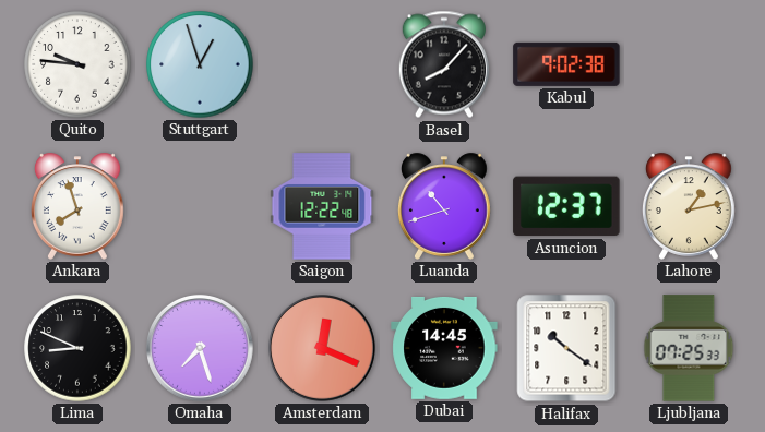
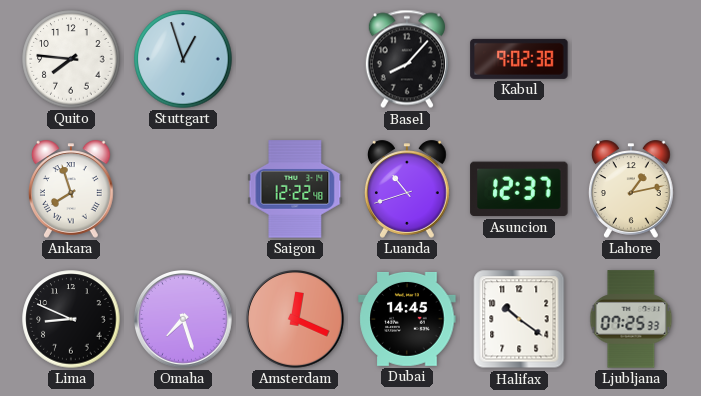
Quito: 9:46 -> 7:46 (71, 59)
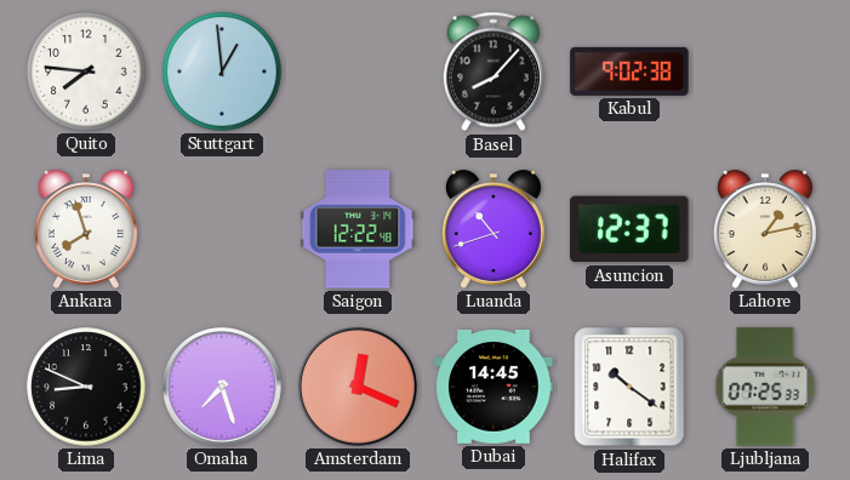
Stuttgart: 12:57 -> 12:59 (222, 72)
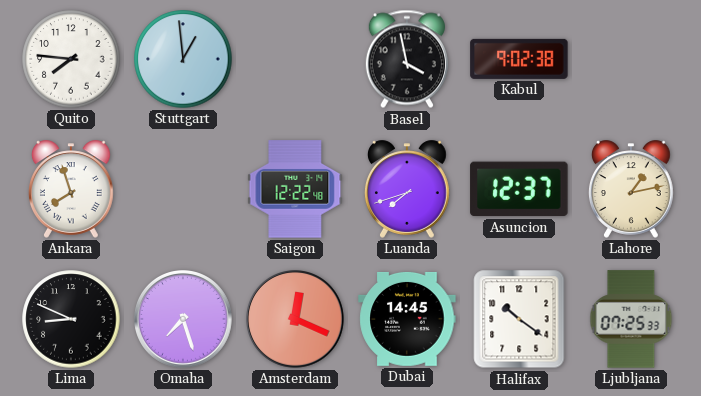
Basel: 8:07 -> 3:58 (407, 59)
Luanda: 10:42 -> 7:42 (407, 189)
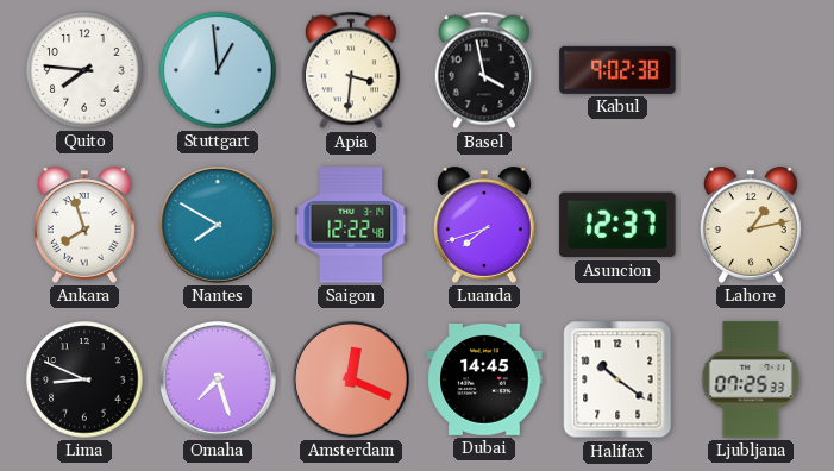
Apia: none -> 3:31 (351, 70)
Nantes: none -> 7:50 (219, 226)
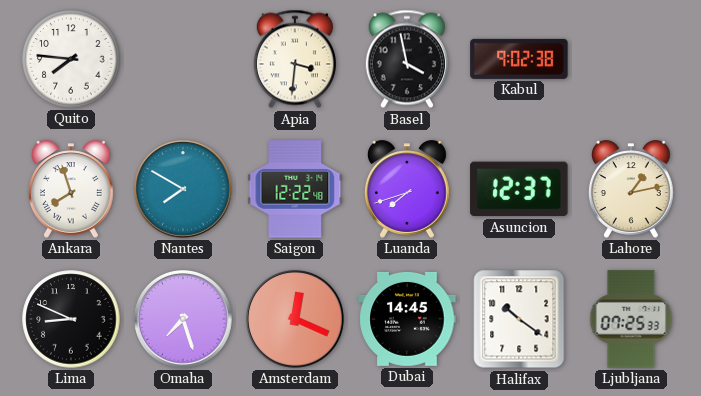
Stuttgart: 12:59 -> none (218, 70)
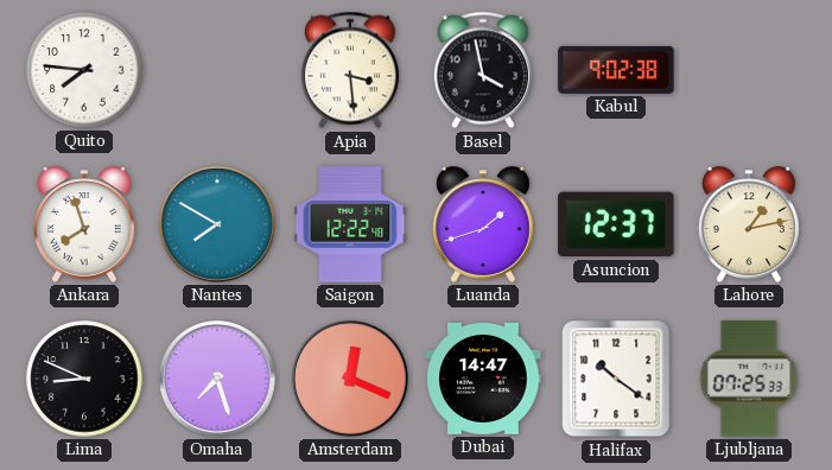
Apia: 3:31 -> 3:29 (350, 70)
Luanda: 7:42 -> 1:42 (483, 224)
Dubai: 14:45 -> 14:47 (483, 379)
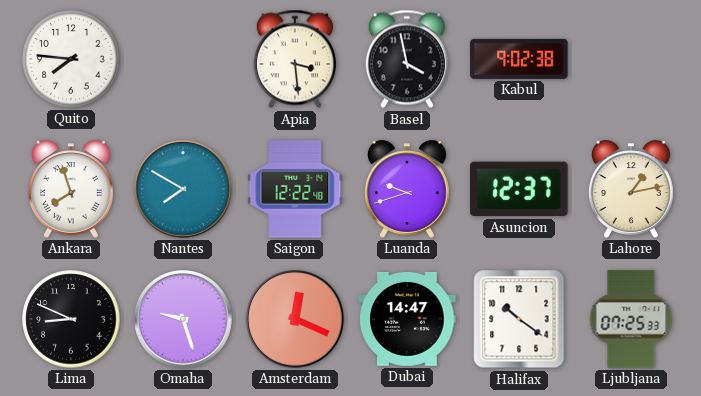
Luanda: 1:42 -> 9:42 (407, 189)
Omaha: 7:27 -> 9:27 (184, 320)
